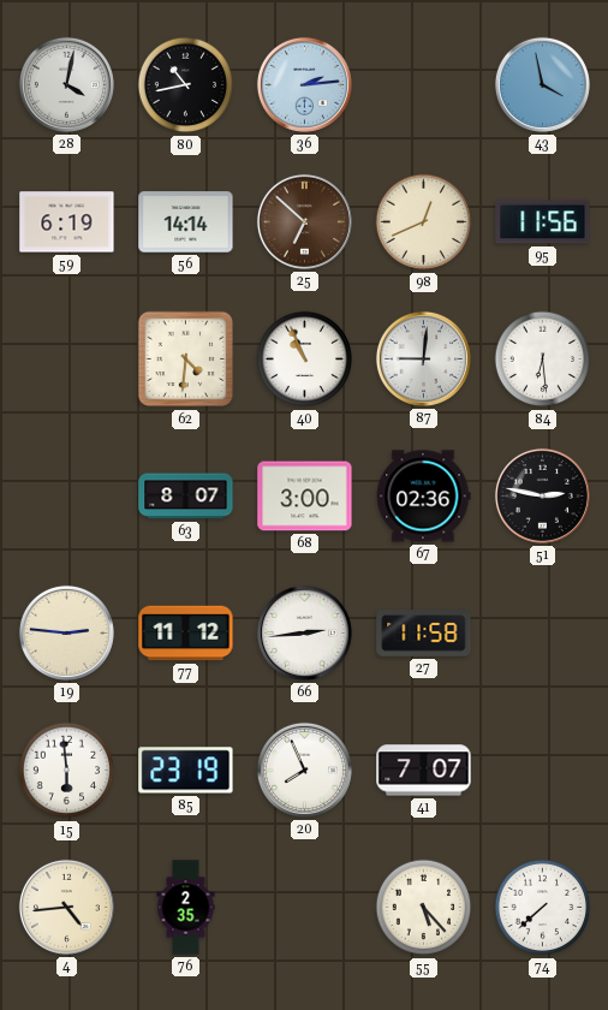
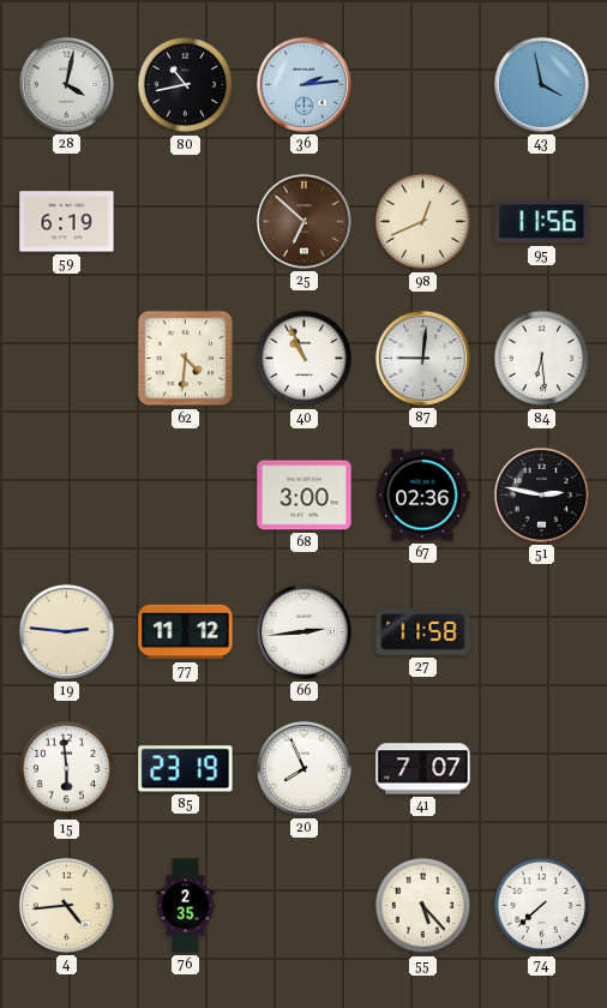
56: 14:14 -> none (186, 222)
63: 8:07 -> none (186, 497)
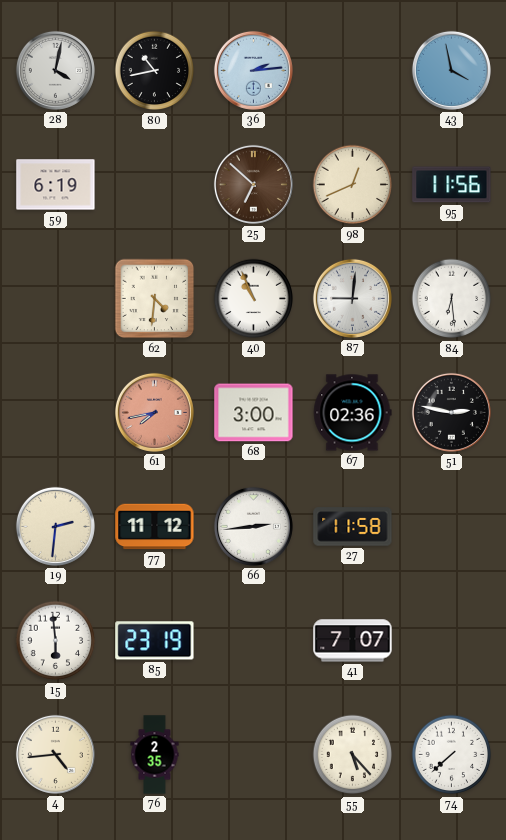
61: none -> 7:43 (154, 412)
19: 2:46 -> 2:31 (55, 526)
20: 7:56 -> none (303, 768)
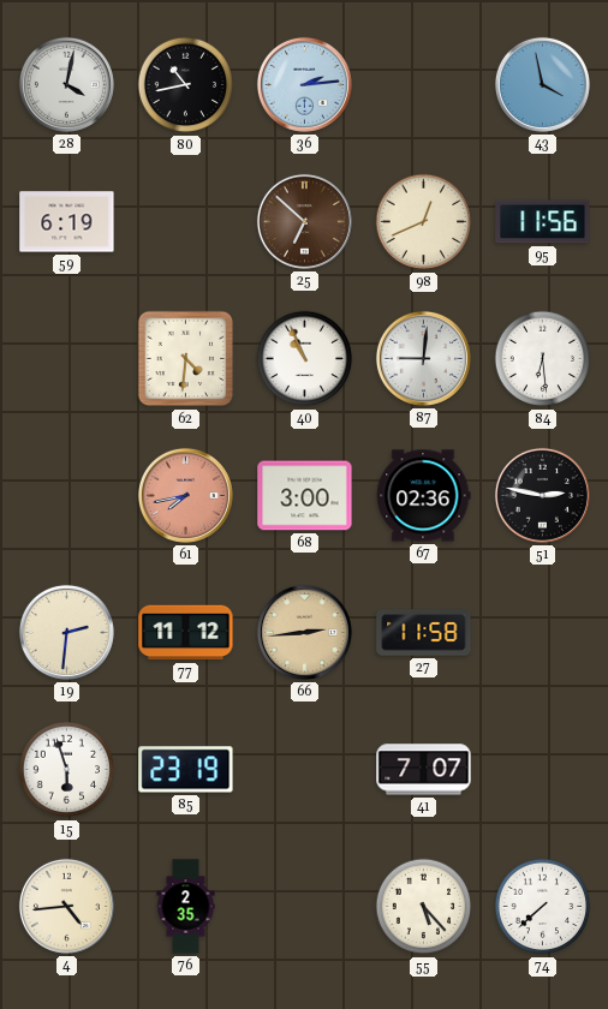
66 dial: white -> champagne (304, 632)
15: 5:59 -> 5:57 (67, 770)
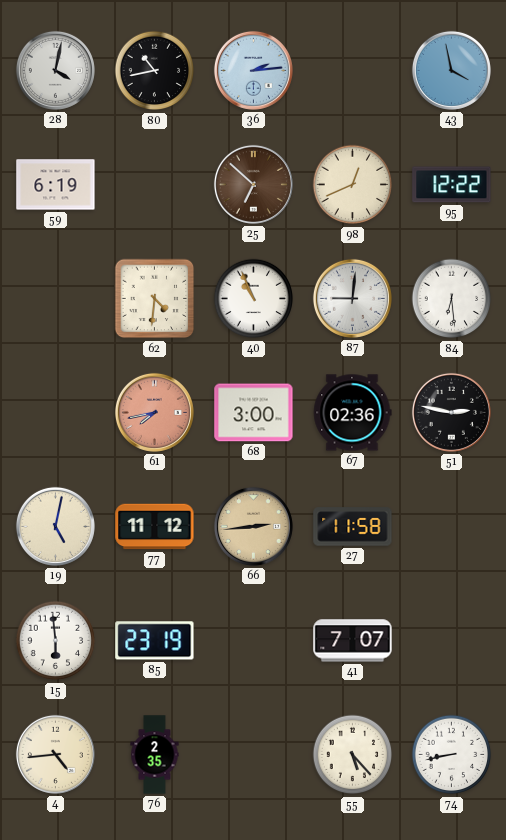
95: 11:56 -> 12:22 (452, 185)
19: 2:31 -> 5:02 (55, 526)
15: 5:57 -> 5:59 (56, 641)
74: 7:38 -> 8:43 (452, 755)
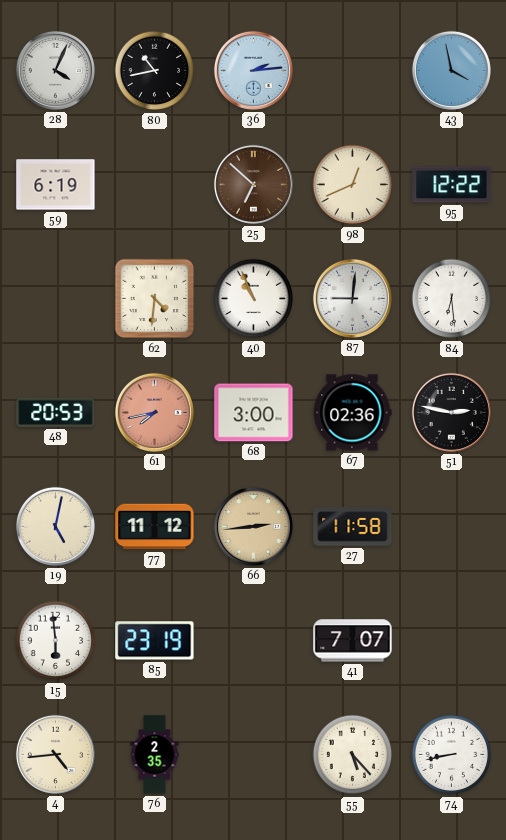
28: 4:02 -> 4:04 (55, 70)
48: none -> 20:53 (56, 412)
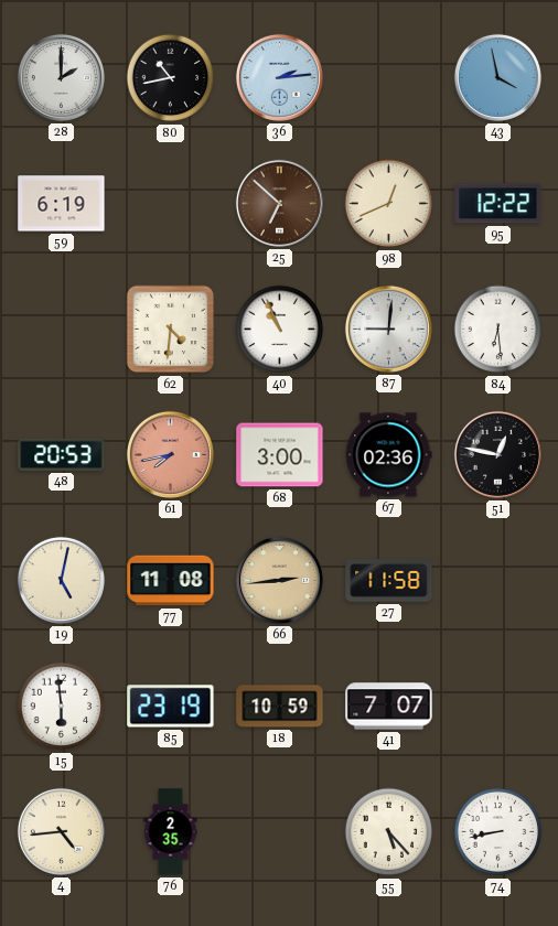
28: 4:04 -> 2:00 (61, 77)
51: 2:47 -> 12:47 (497, 454)
77: 11:12 -> 11:08 (171, 581)
18: none -> 10:59 (280, 707)
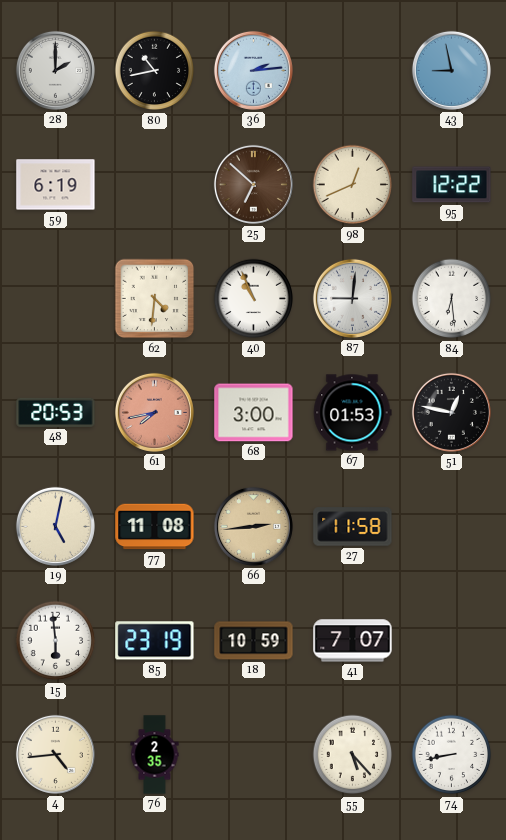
43: 3:58 -> 8:58 (451, 70)
67: 02:36 -> 01:53 (352, 413)
